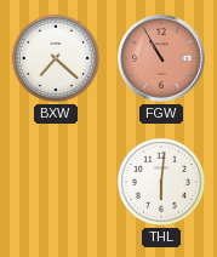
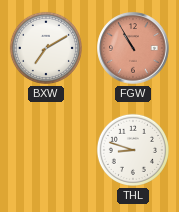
BXW: 7:22 -> 7:10 (46, 48)
THL: 6:01 -> 8:48 (133, 150)
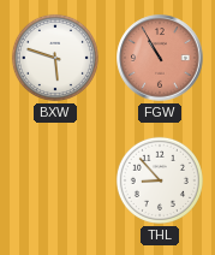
BXW: 7:10 -> 5:48 (55, 58)
THL: 8:48 -> 8:53 (160, 180)
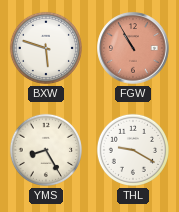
YMS: none -> 8:25 (46, 150)
THL: 8:53 -> 9:20 (133, 150)
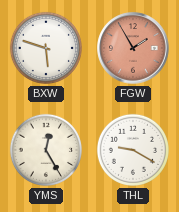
FGW: 10:55 -> 1:55 (133, 48)
YMS: 8:25 -> 12:25 (46, 150)
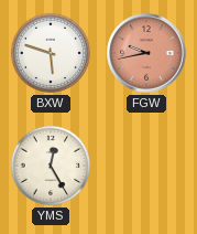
FGW: 1:55 -> 9:43 (146, 53)
THL: 9:20 -> none (133, 150)
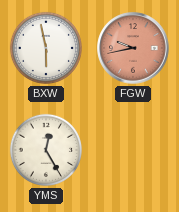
BXW: 5:48 -> 5:58 (46, 48)
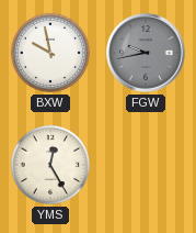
BXW: 5:58 -> 9:58 (50, 53)
FGW dial: salmon -> grey (146, 53)
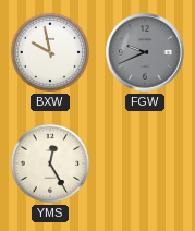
FGW: 9:43 -> 9:41 (145, 52)
